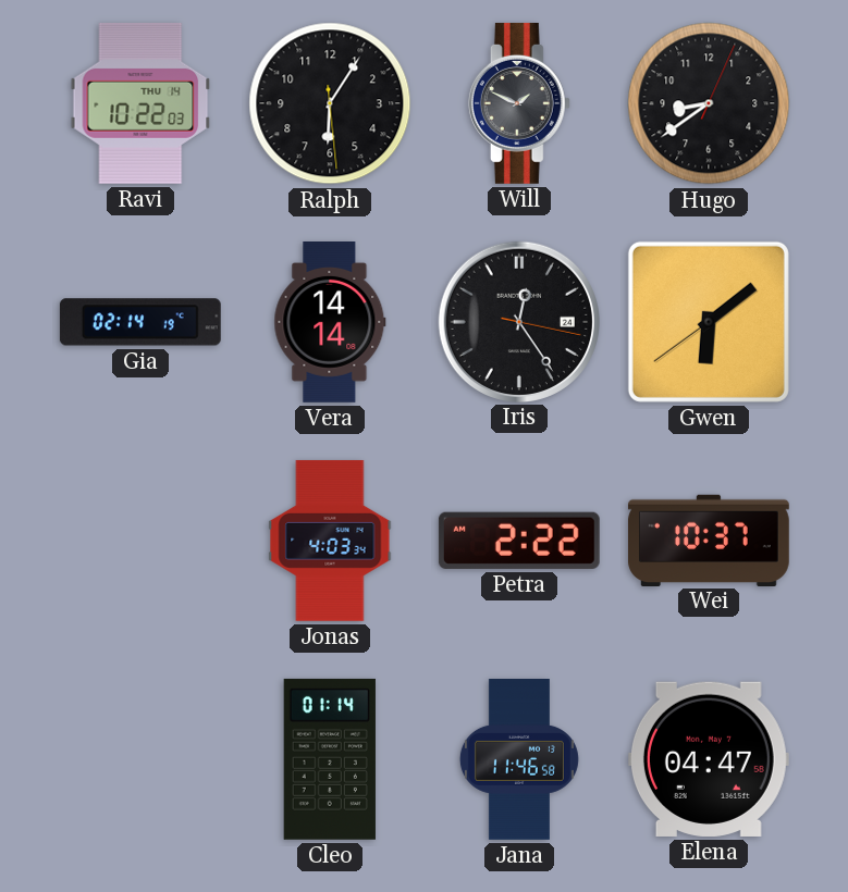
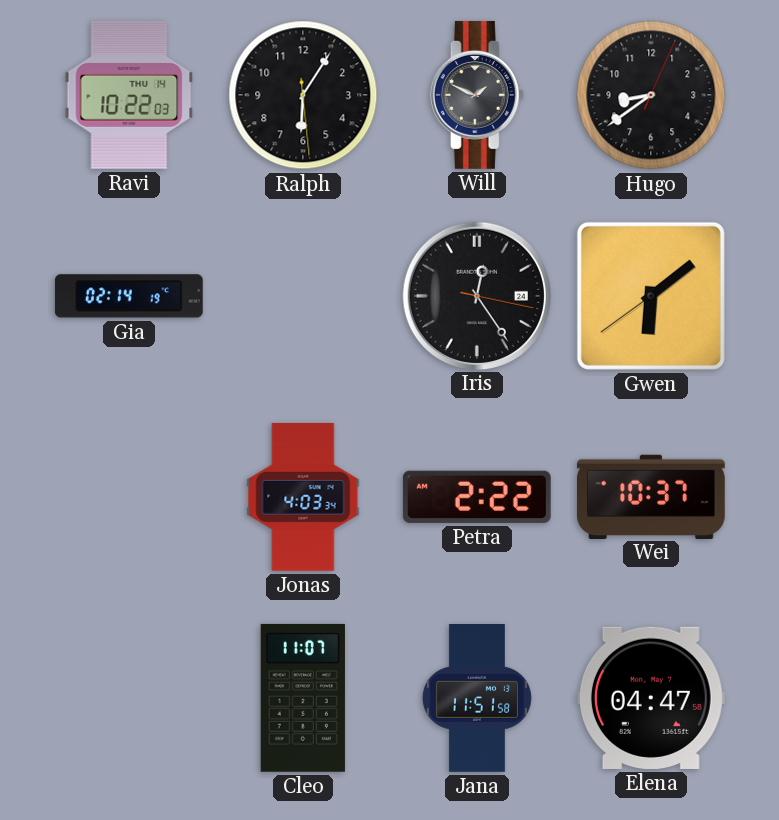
Vera: 14:14 -> none (330, 323)
Cleo: 01:14 -> 11:07 (303, 698)
Jana: 11:46 -> 11:51 (477, 699)
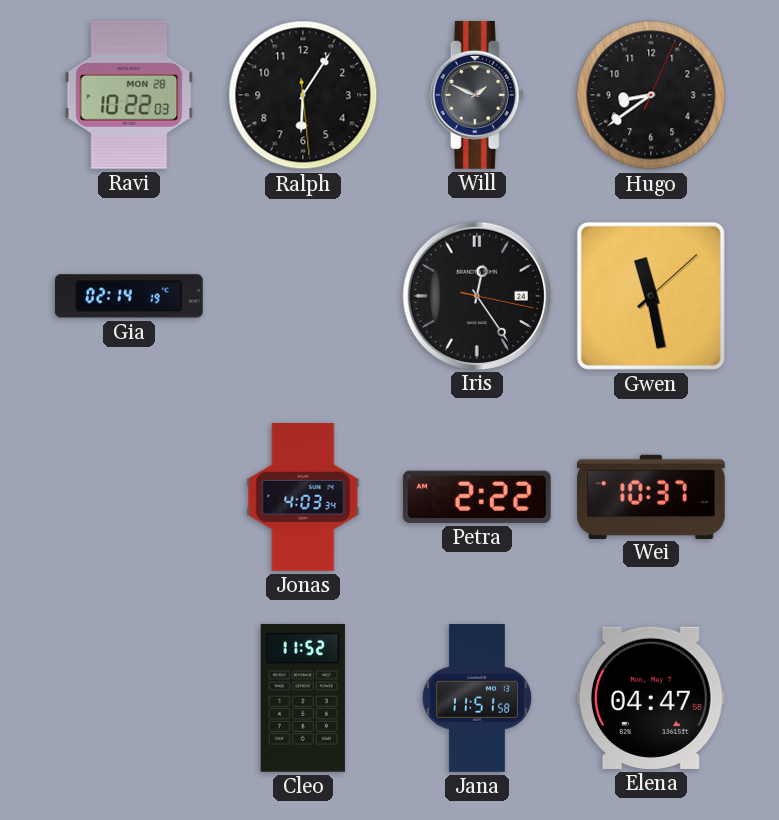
Ravi date: THU 14 -> MON 28 (129, 95)
Gwen: 6:08 -> 11:28 (651, 296)
Cleo: 11:07 -> 11:52 (303, 698)
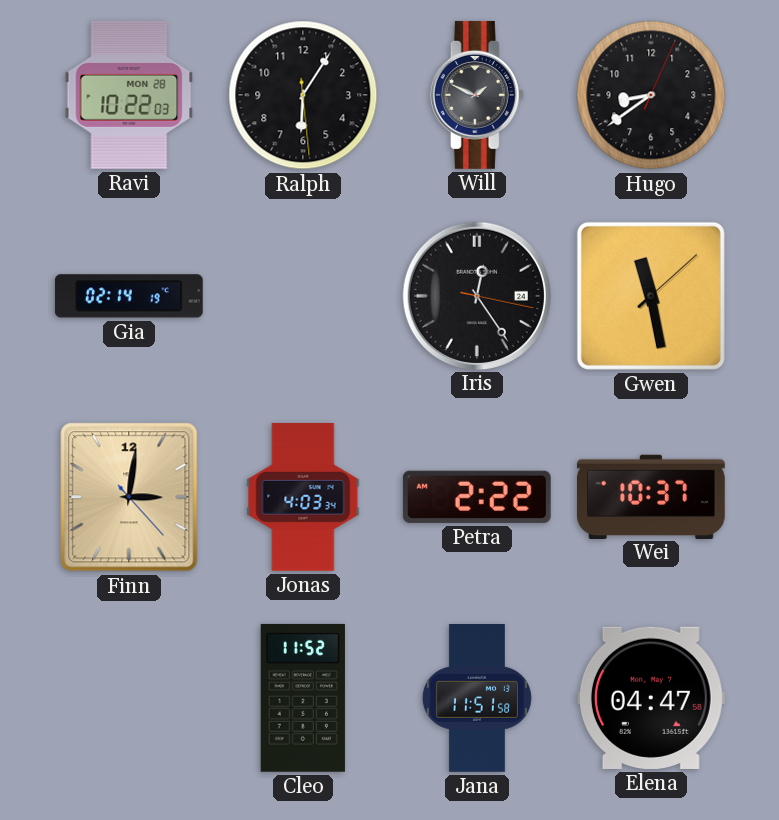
Finn: none -> 3:01 (129, 497)
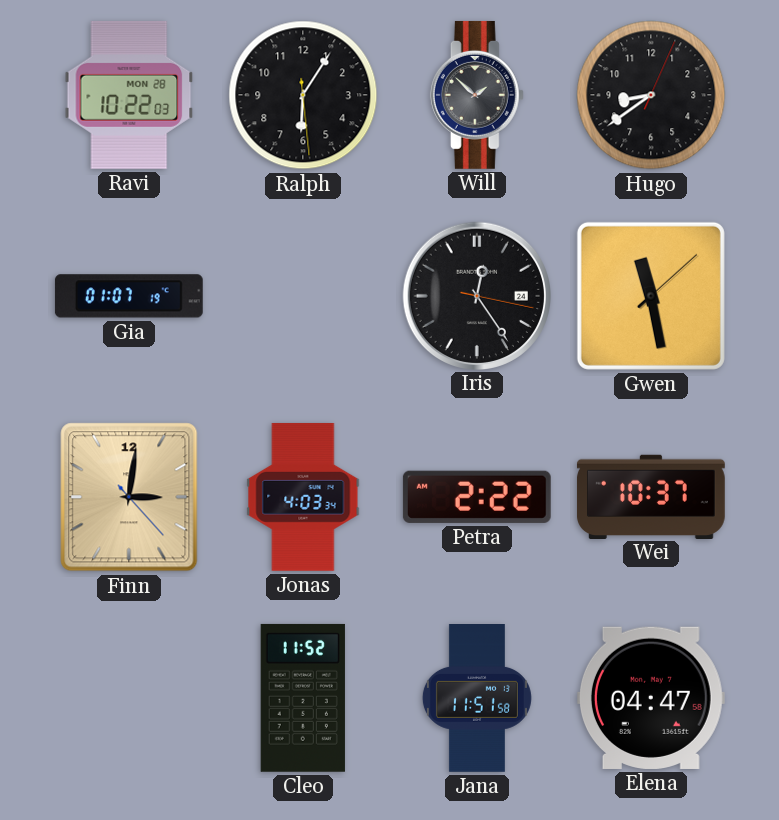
Will: 1:49 -> 1:52 (477, 95)
Gia: 02:14 -> 01:07 (129, 296)
